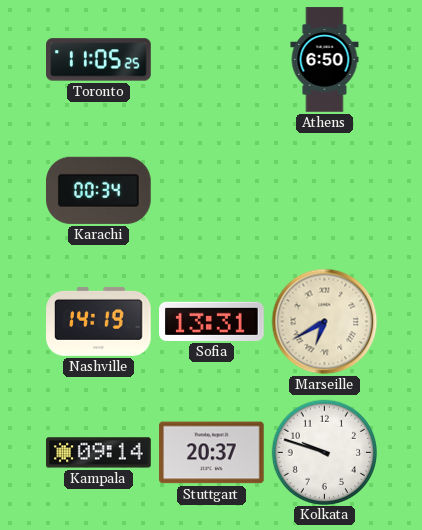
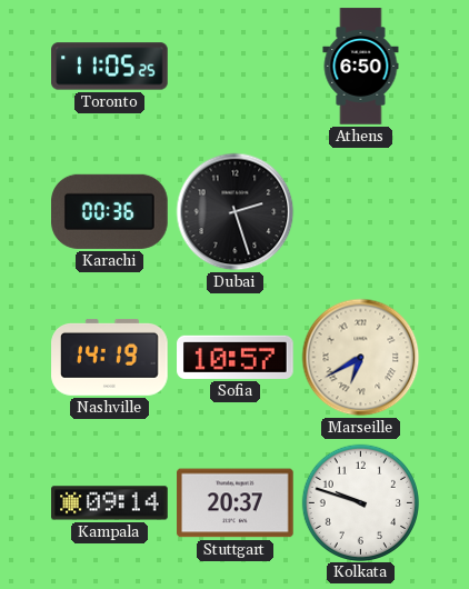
Karachi: 00:34 -> 00:36 (110, 211)
Dubai: none -> 2:27 (236, 212)
Sofia: 13:31 -> 10:57 (236, 357)
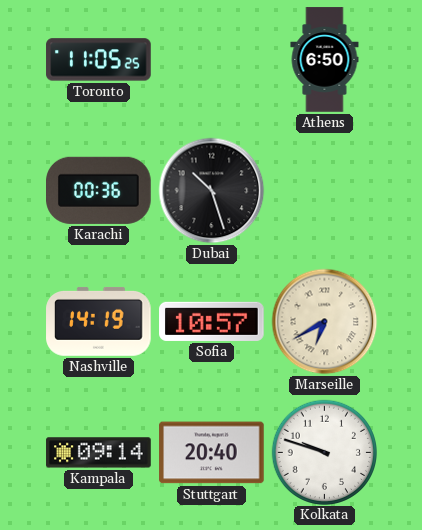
Dubai: 2:27 -> 10:27 (212, 191)
Stuttgart: 20:37 -> 20:40 (212, 453)
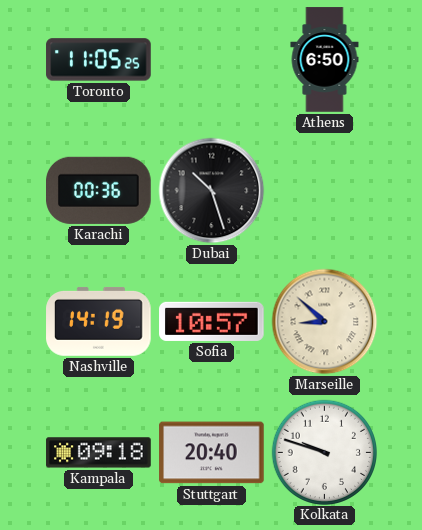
Marseille: 6:40 -> 8:52 (325, 322)
Kampala: 09:14 -> 09:18 (99, 453)
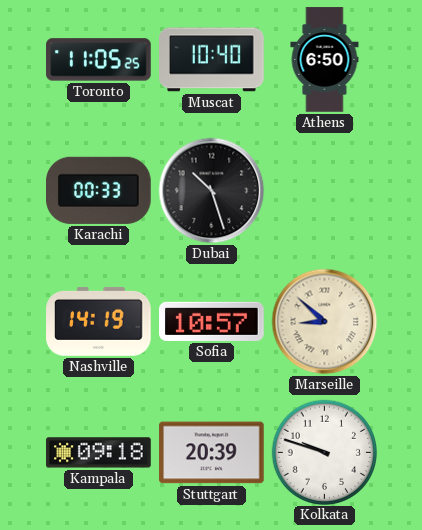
Muscat: none -> 10:40 (212, 60)
Karachi: 00:36 -> 00:33 (99, 190)
Stuttgart: 20:40 -> 20:39 (212, 453)
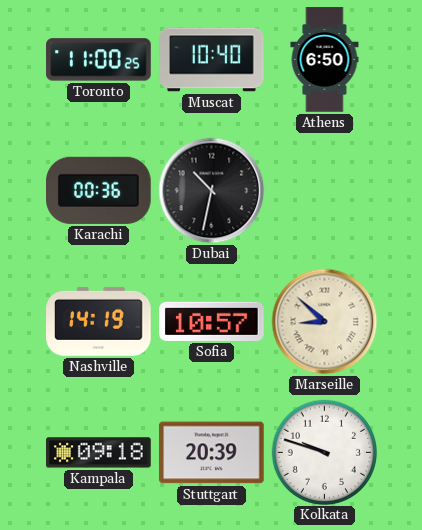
Toronto: 11:05 -> 11:00 (99, 60)
Karachi: 00:33 -> 00:36 (99, 190)
Dubai: 10:27 -> 10:32 (212, 191)
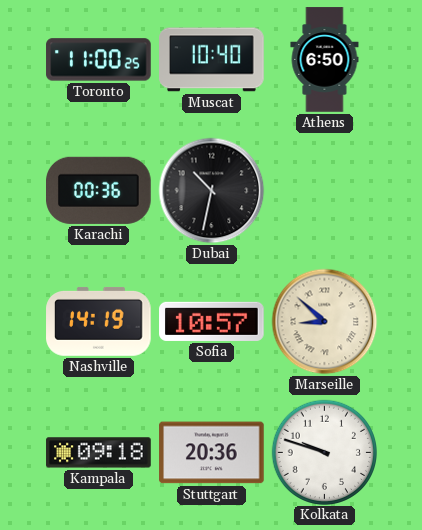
Stuttgart: 20:39 -> 20:36 (212, 453)
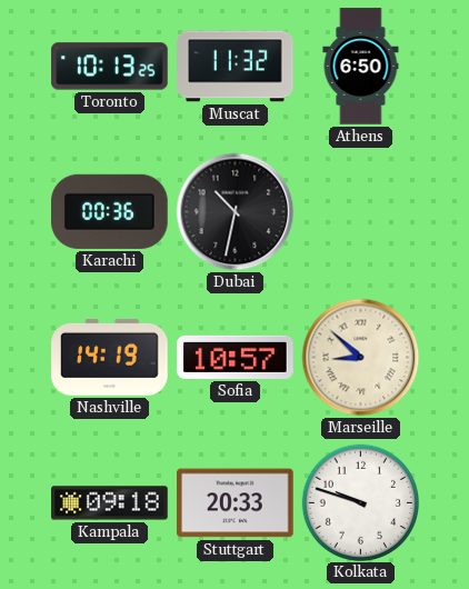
Toronto: 11:00 -> 10:13 (110, 67)
Muscat: 10:40 -> 11:32 (236, 67)
Stuttgart: 20:36 -> 20:33 (236, 503)
